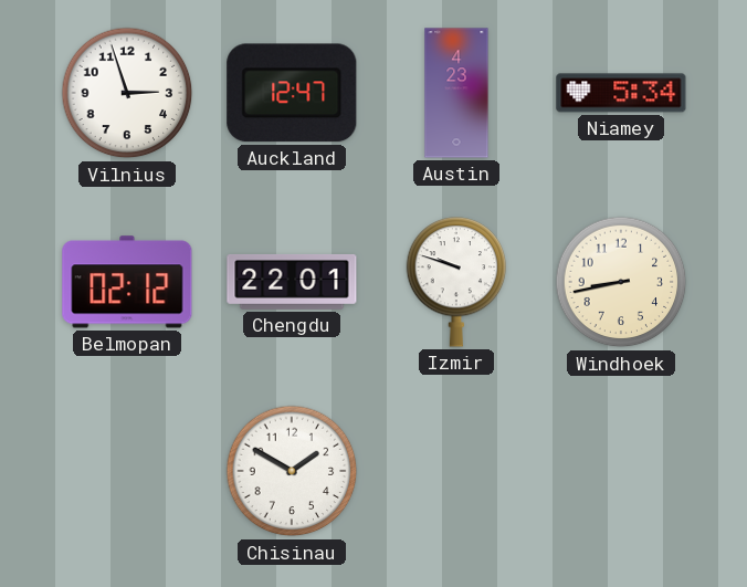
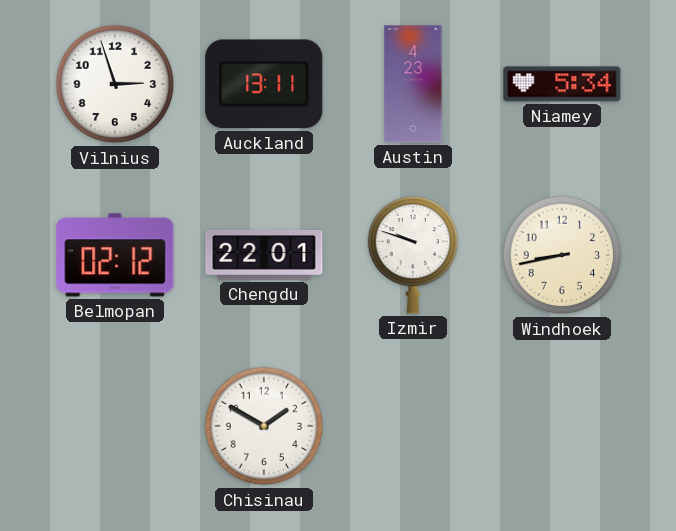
Auckland: 12:47 -> 13:11 (264, 84)
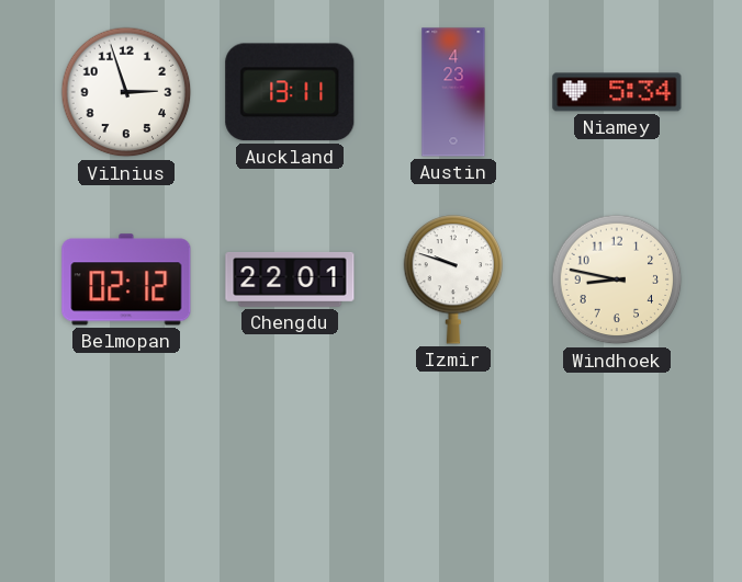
Windhoek: 8:43 -> 8:47 (617, 279)
Chisinau: 1:50 -> none (264, 426)
